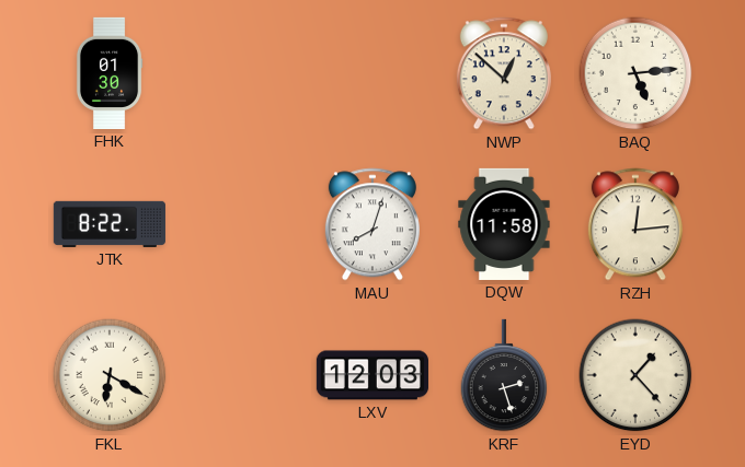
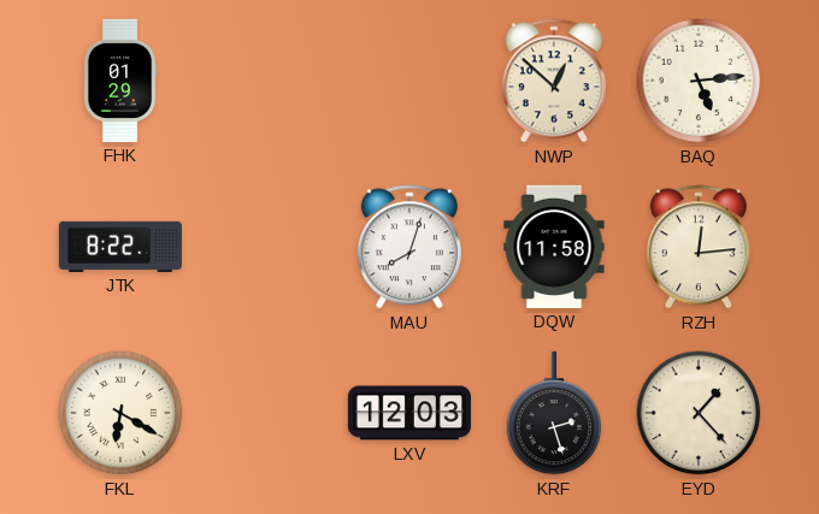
FHK: 01:30 -> 01:29 (120, 81)
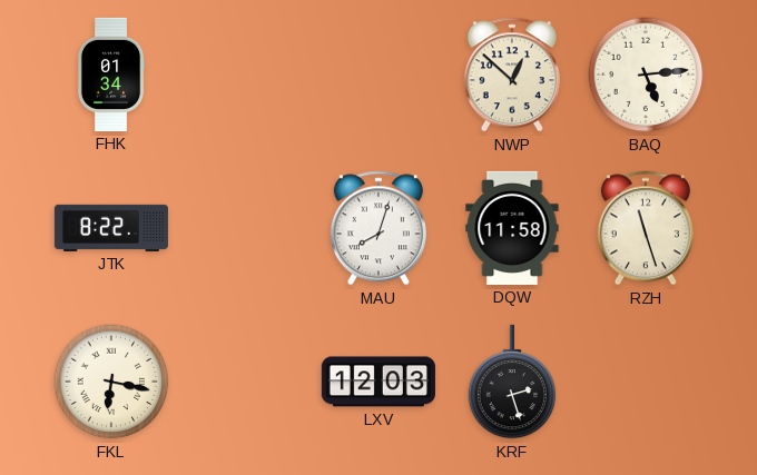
FHK: 01:29 -> 01:34 (111, 75)
RZH: 12:14 -> 11:27 (646, 228)
FKL: 6:20 -> 6:17 (111, 382)
EYD: 1:23 -> none (699, 413)
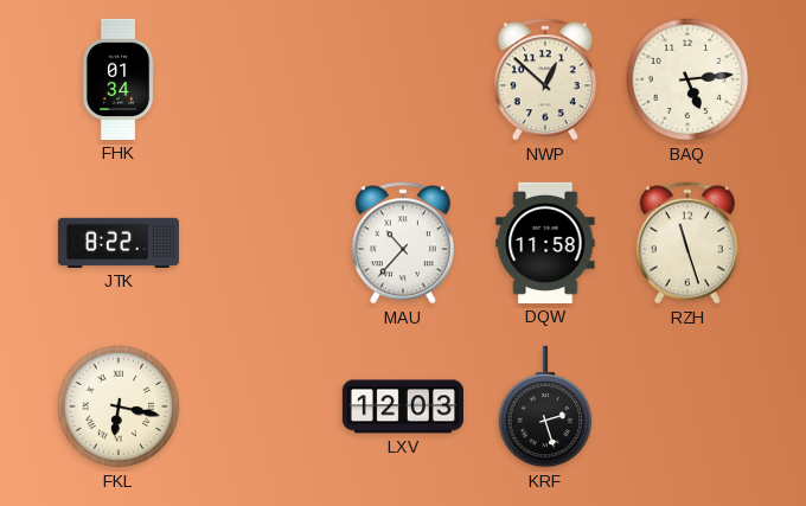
MAU: 8:03 -> 10:37 (403, 243)
